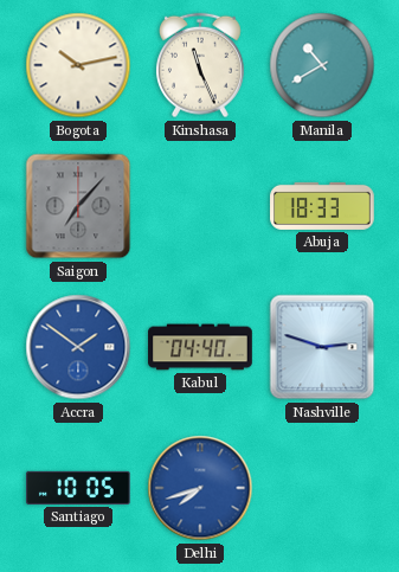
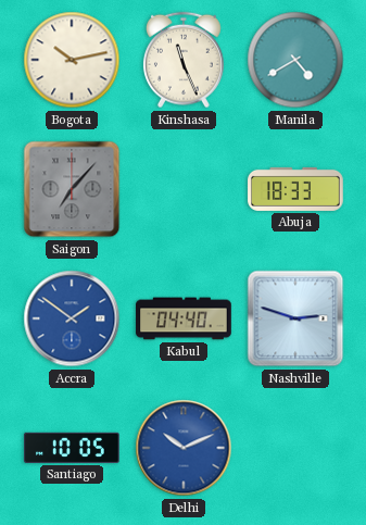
Manila: 10:40 -> 4:40 (295, 60)
Delhi: 7:42 -> 10:11 (184, 448)
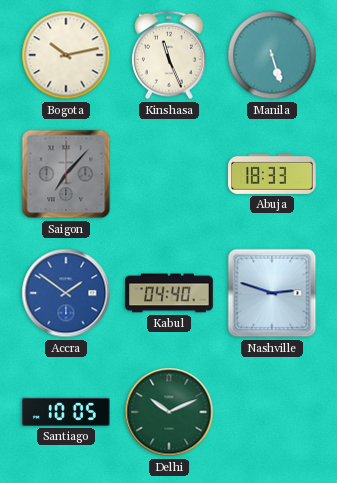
Manila: 4:40 -> 5:27 (272, 55)
Delhi dial: blue -> green (169, 412)
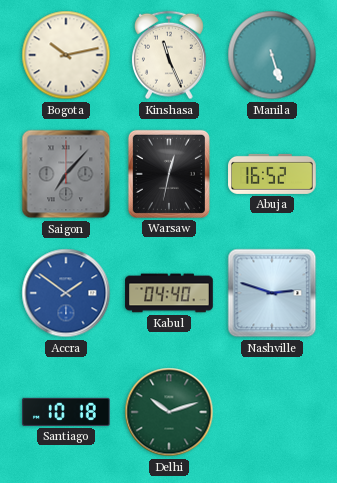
Warsaw: none -> 12:32 (169, 174)
Abuja: 18:33 -> 16:52 (272, 174)
Santiago: 10:05 -> 10:18 (66, 412)
Delhi: 10:11 -> 10:12 (169, 412)
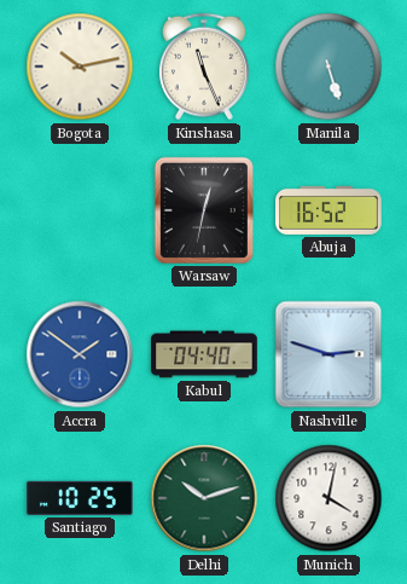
Saigon: 7:07 -> none (66, 174)
Santiago: 10:18 -> 10:25 (80, 498)
Munich: none -> 4:02 (328, 498)
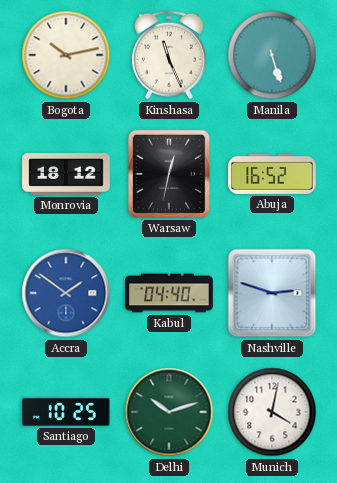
Monrovia: none -> 18:12 (66, 175)
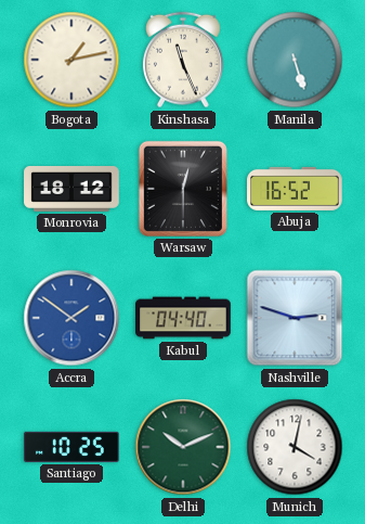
Bogota: 10:13 -> 1:13 (71, 60)
Warsaw: 12:32 -> 12:30 (183, 189)
Delhi: 10:12 -> 10:11 (183, 447)
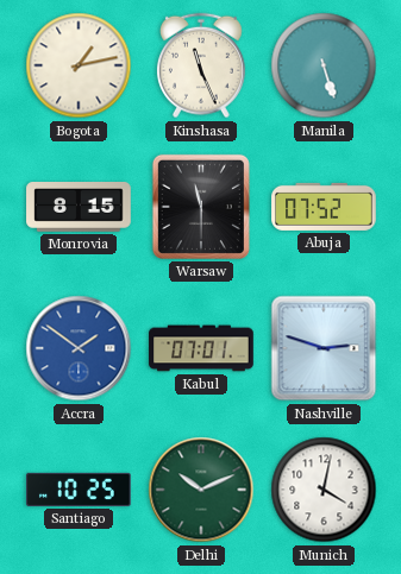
Monrovia: 18:12 -> 8:15 (79, 208)
Warsaw: 12:30 -> 11:30 (201, 207)
Abuja: 16:52 -> 07:52 (324, 207)
Kabul: 04:40 -> 07:01 (201, 348)
